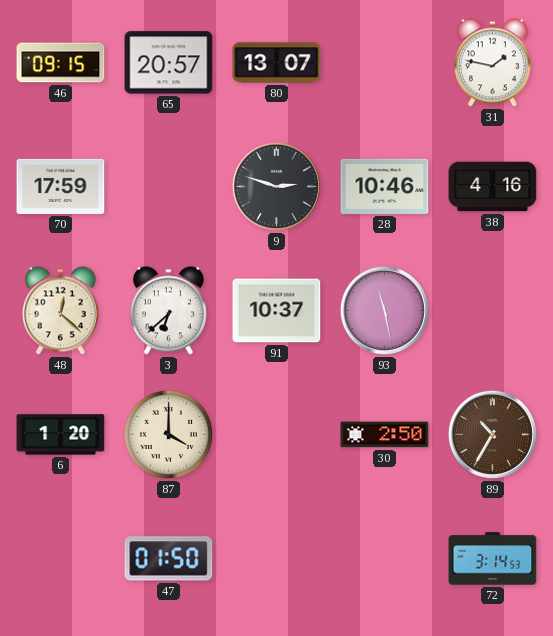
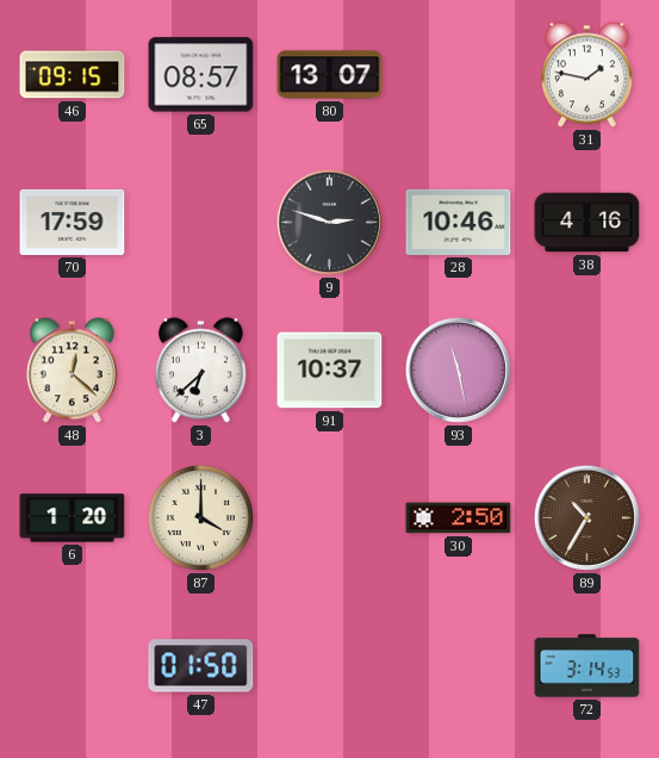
65: 20:57 -> 08:57 (201, 75)
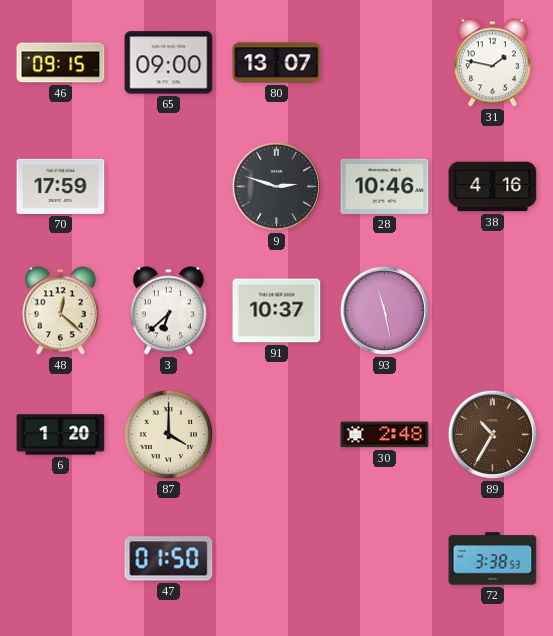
65: 08:57 -> 09:00 (169, 63)
30: 2:50 -> 2:48 (385, 435)
72: 3:14 -> 3:38 (493, 559)
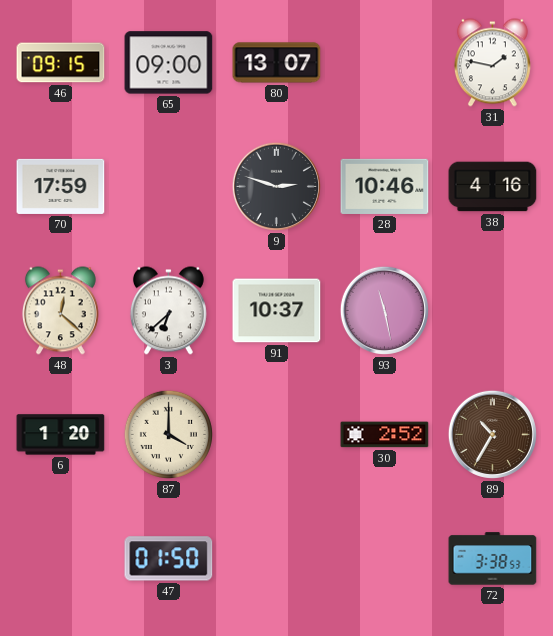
30: 2:48 -> 2:52 (385, 435)
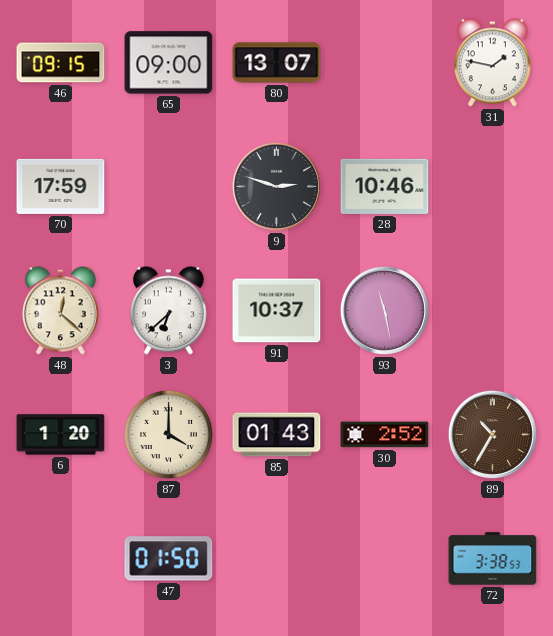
38: 4:16 -> none (493, 187)
85: none -> 01:43 (277, 435)
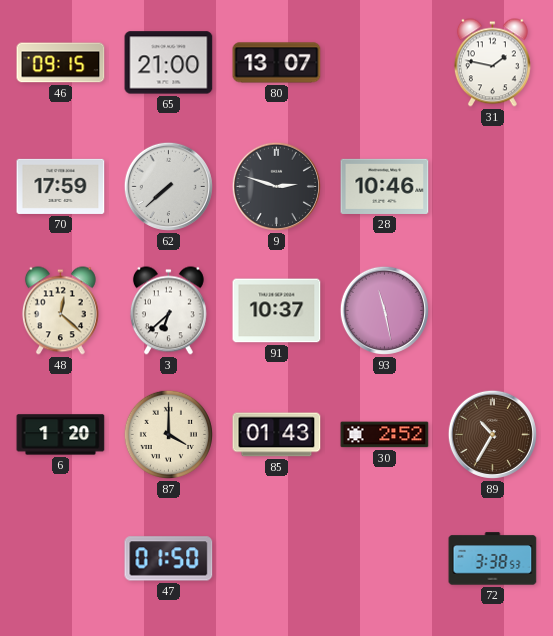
65: 09:00 -> 21:00 (169, 63)
62: none -> 7:38 (168, 186)
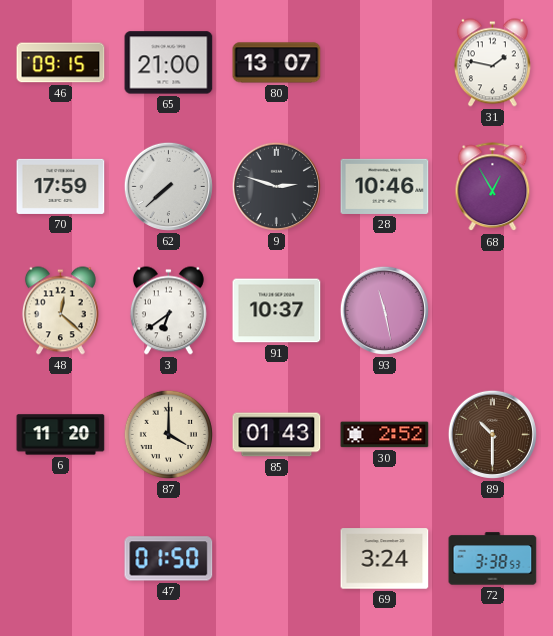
68: none -> 12:55 (493, 187)
3: 6:38 -> 6:39 (168, 311)
6: 1:20 -> 11:20 (61, 435)
89: 10:35 -> 10:30 (492, 434)
69: none -> 3:24 (385, 559)
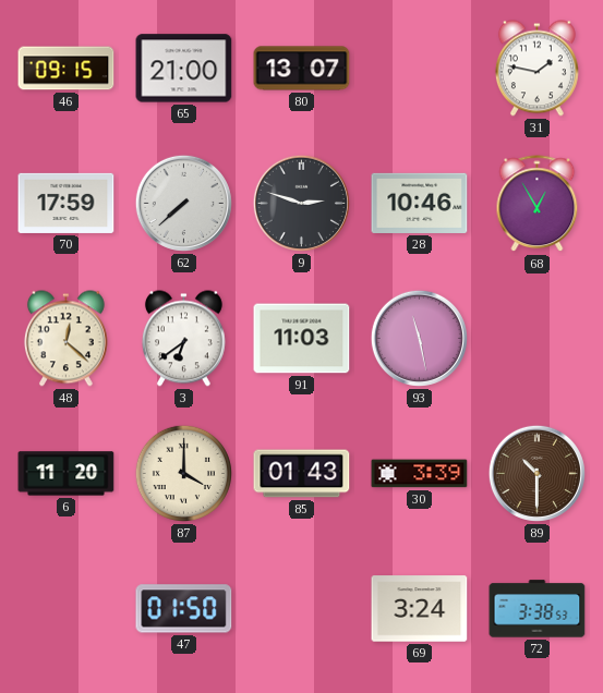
91: 10:37 -> 11:03 (302, 339)
30: 2:52 -> 3:39 (420, 474)
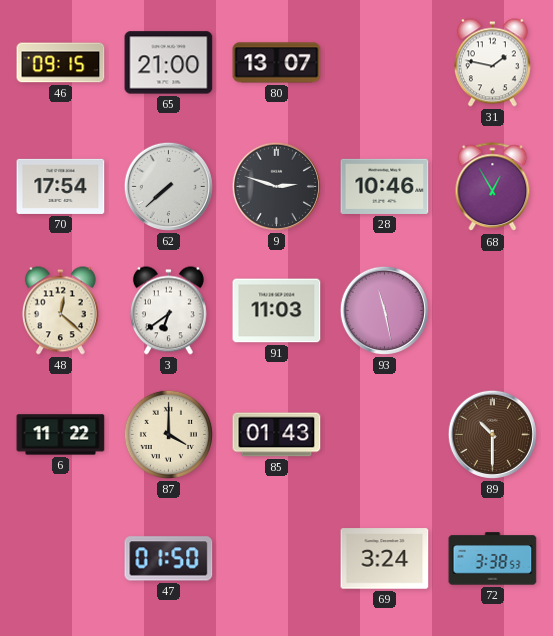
70: 17:59 -> 17:54 (61, 186)
6: 11:20 -> 11:22 (61, 435)
30: 3:39 -> none (420, 474)
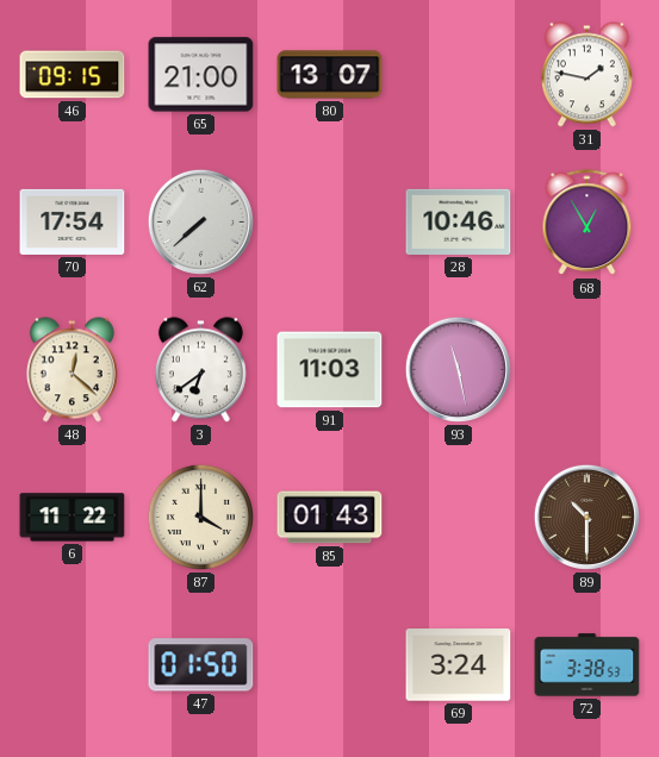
9: 2:48 -> none (276, 186)
